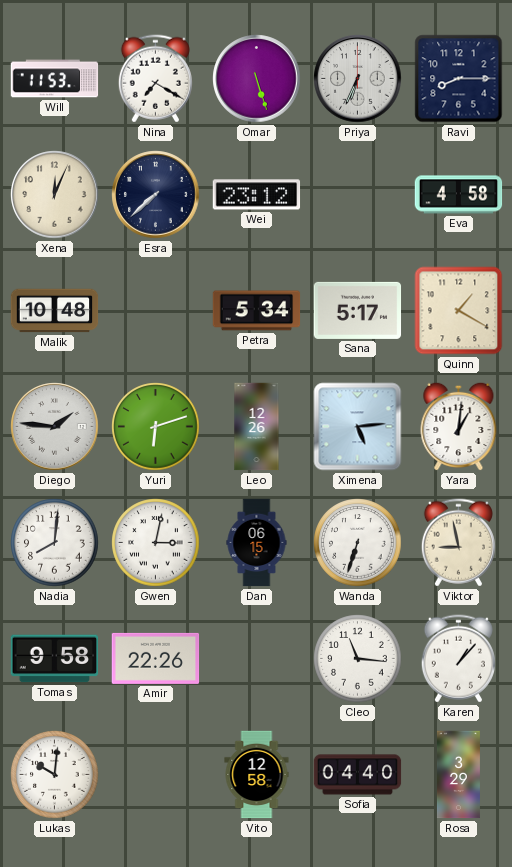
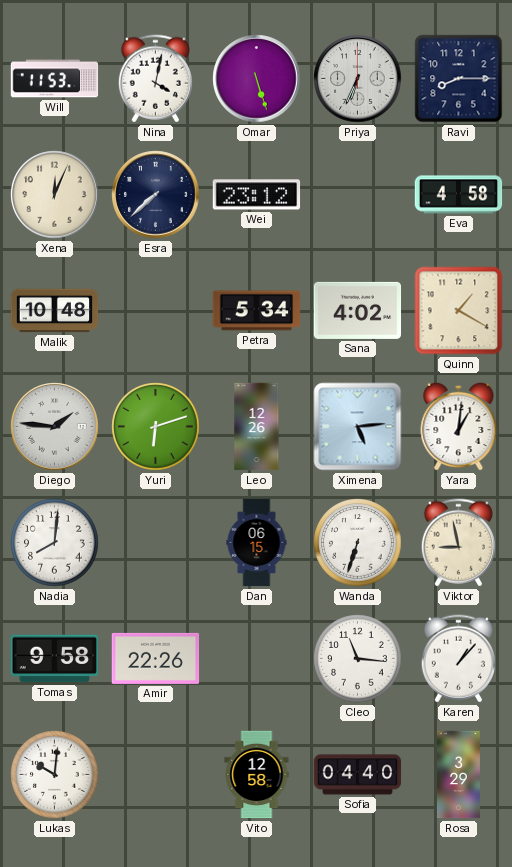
Nina: 7:20 -> 4:02 (155, 79)
Sana: 5:17 -> 4:02 (358, 310)
Gwen: 3:02 -> none (156, 543)
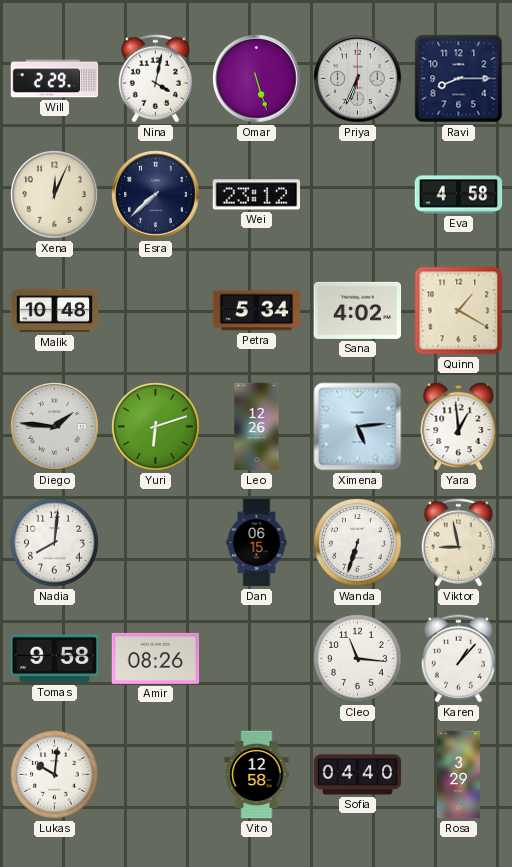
Will: 11:53 -> 2:29 (55, 79)
Yara: 1:01 -> 12:59 (459, 426)
Amir: 22:26 -> 08:26 (156, 658)
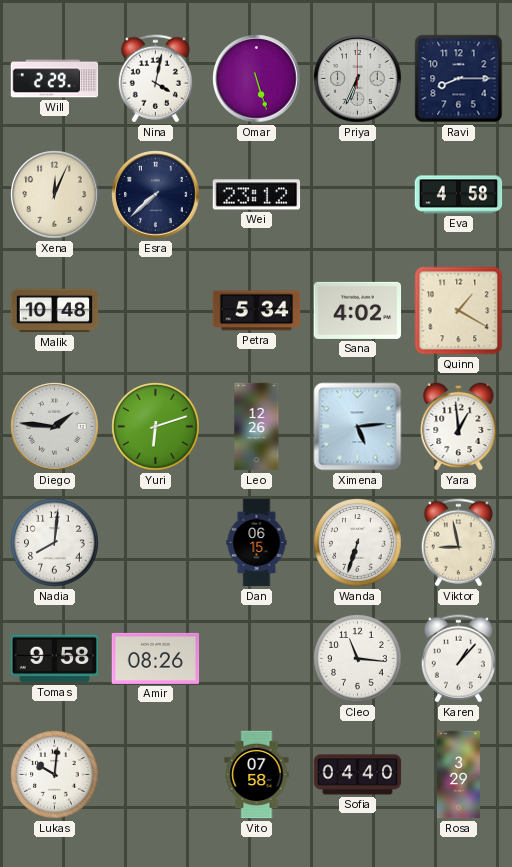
Vito: 12:58 -> 07:58 (257, 775)
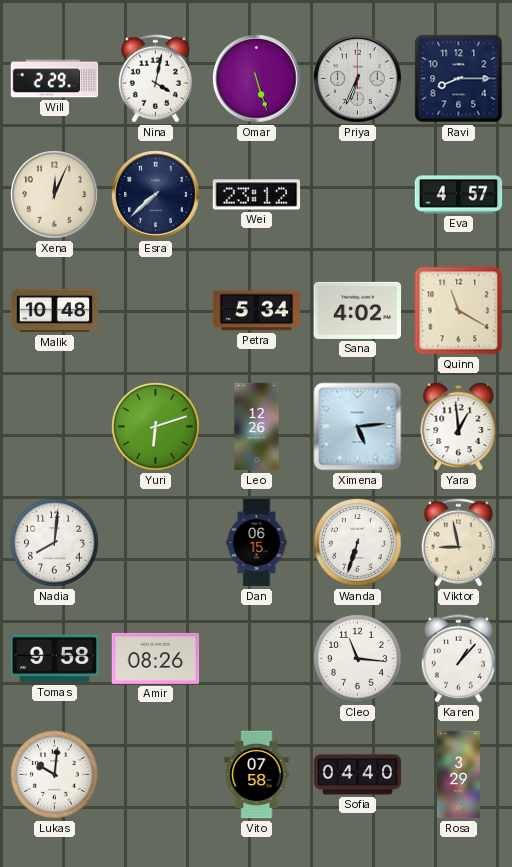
Eva: 4:58 -> 4:57 (459, 195)
Quinn: 1:20 -> 11:20 (459, 311)
Diego: 1:46 -> none (55, 427)
